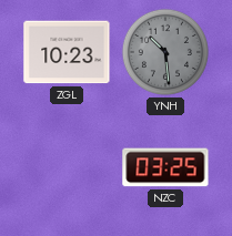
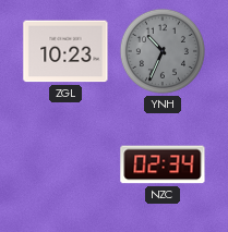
YNH: 10:29 -> 10:34 (163, 51)
NZC: 03:25 -> 02:34 (163, 164)
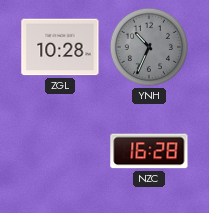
ZGL: 10:23 -> 10:28 (60, 47)
NZC: 02:34 -> 16:28 (149, 151)
